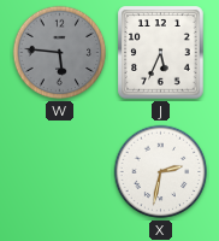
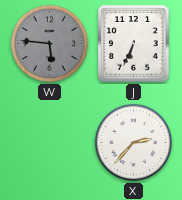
J: 5:34 -> 6:34 (134, 44)
X: 2:32 -> 2:37 (134, 143)
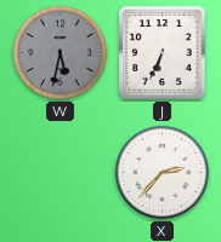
W: 5:46 -> 5:32 (61, 53)
